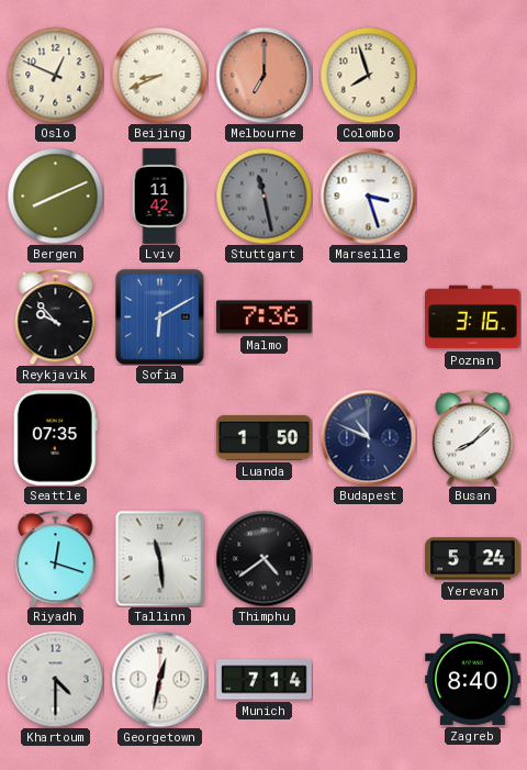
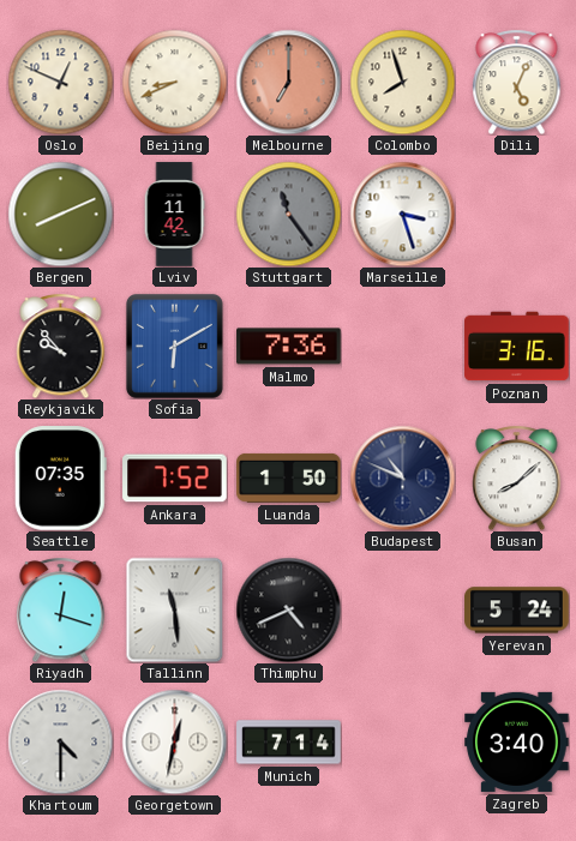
Dili: none -> 5:04 (517, 82)
Stuttgart: 11:28 -> 11:24 (288, 214)
Ankara: none -> 7:52 (175, 479)
Thimphu: 4:39 -> 4:41 (288, 609)
Zagreb: 8:40 -> 3:40 (517, 741)
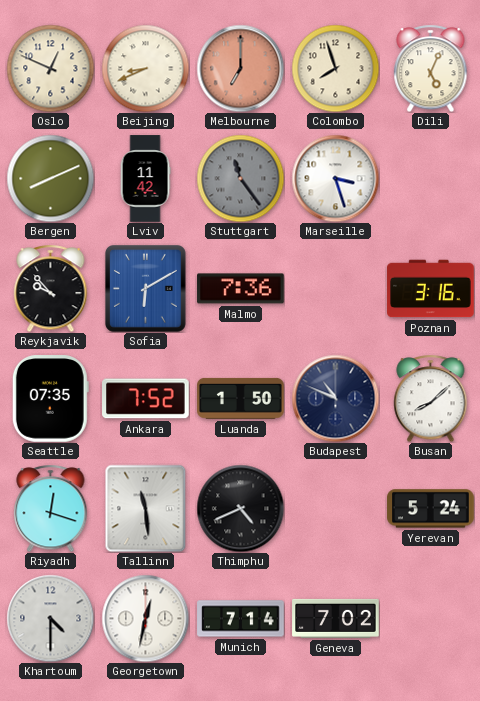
Geneva: none -> 7:02 (336, 618)
Zagreb: 3:40 -> none (517, 741)
